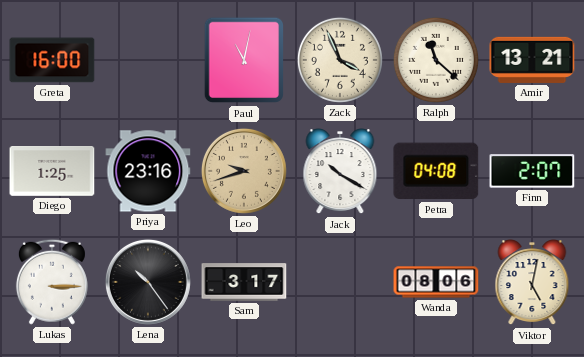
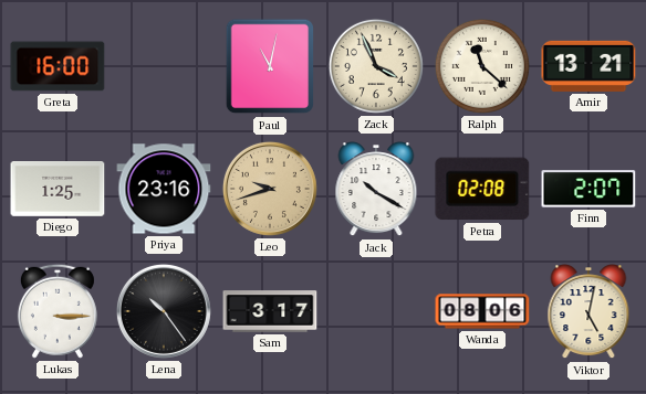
Petra: 04:08 -> 02:08 (482, 189)
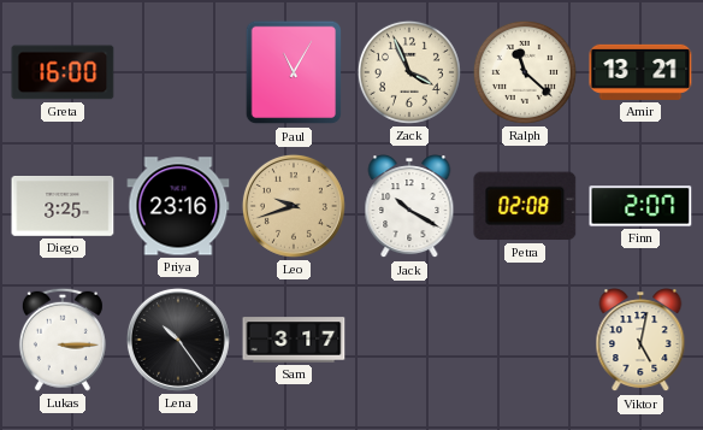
Paul: 11:02 -> 11:05 (294, 72)
Diego: 1:25 -> 3:25 (63, 207)
Wanda: 08:06 -> none (482, 311)
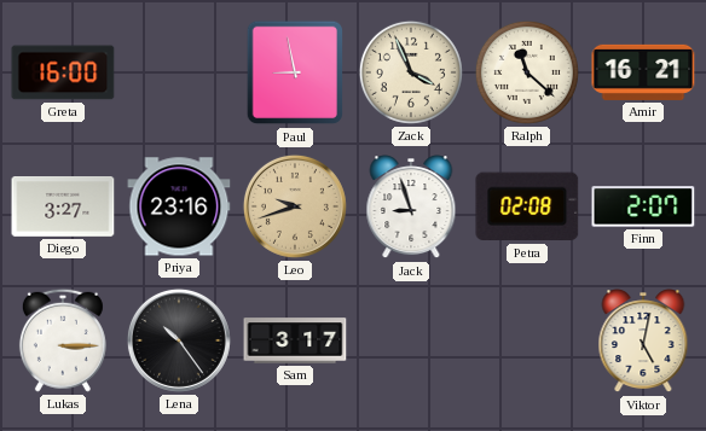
Paul: 11:05 -> 8:58 (295, 72)
Amir: 13:21 -> 16:21 (643, 72)
Diego: 3:25 -> 3:27 (63, 208)
Jack: 10:20 -> 8:57 (411, 208)
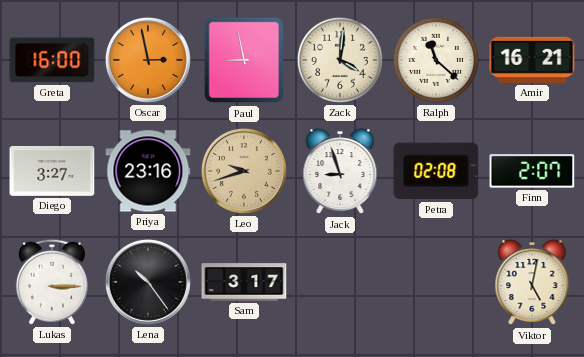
Oscar: none -> 2:58 (148, 60)
Zack: 3:56 -> 4:01 (340, 60)
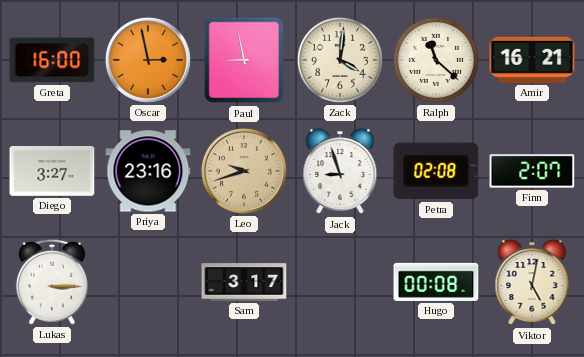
Lena: 10:24 -> none (148, 282)
Hugo: none -> 00:08 (436, 282)
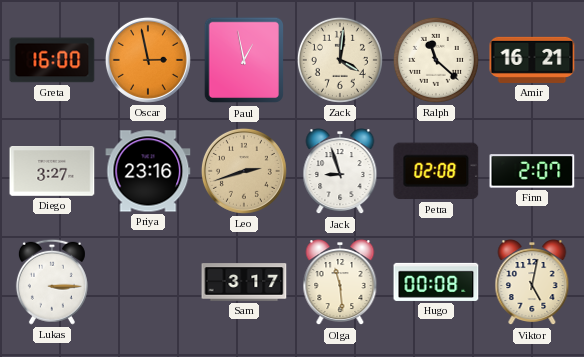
Paul: 8:58 -> 12:58 (244, 60)
Leo: 9:42 -> 2:42 (244, 171)
Olga: none -> 11:29 (340, 283)
